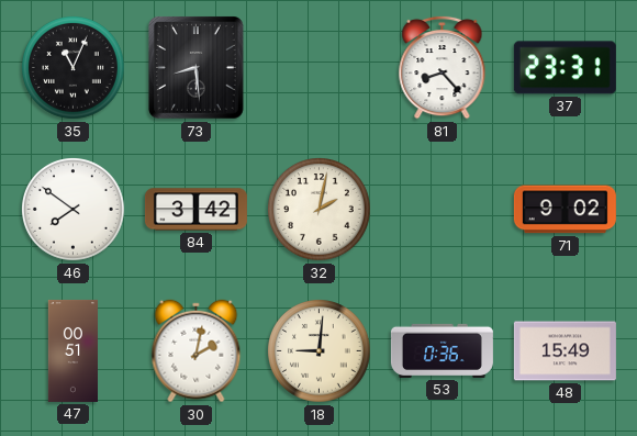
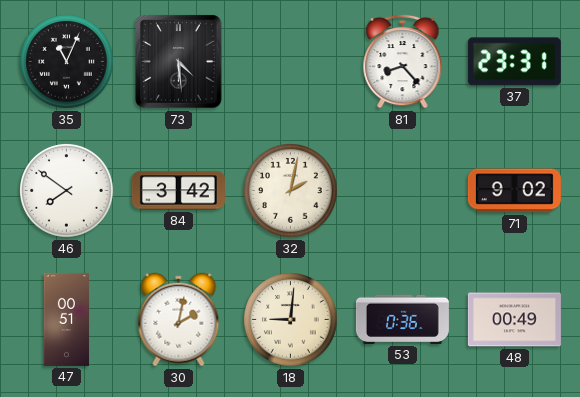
73: 8:29 -> 4:29 (179, 62)
48: 15:49 -> 00:49 (514, 320)
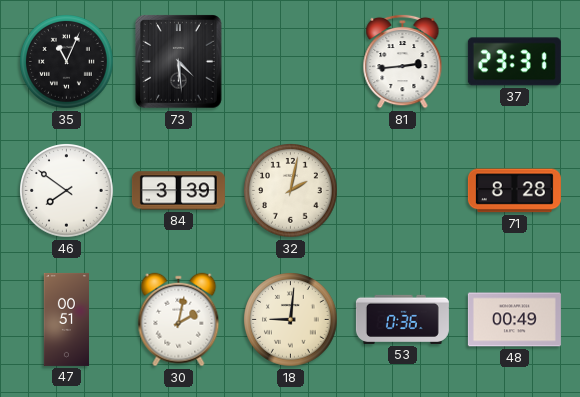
81: 8:23 -> 2:44 (403, 61)
84: 3:42 -> 3:39 (178, 191)
71: 9:02 -> 8:28 (514, 191)
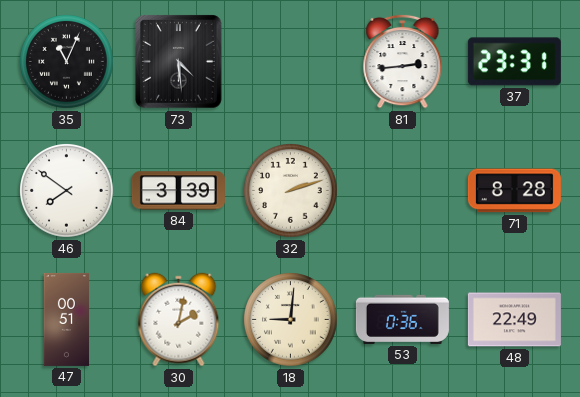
32: 2:02 -> 2:12 (291, 191)
48: 00:49 -> 22:49 (514, 320)
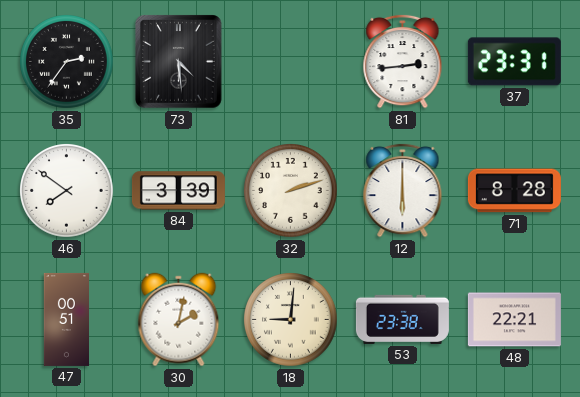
35: 11:04 -> 2:36 (67, 62)
12: none -> 6:00 (403, 190)
53: 0:36 -> 23:38 (402, 319)
48: 22:49 -> 22:21 (514, 320)
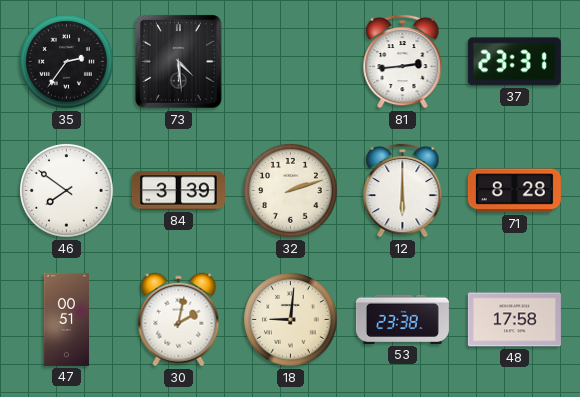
48: 22:21 -> 17:58 (514, 320)
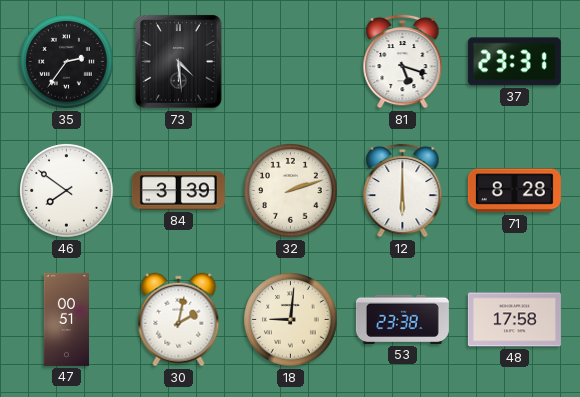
81: 2:44 -> 5:18 (403, 61)
